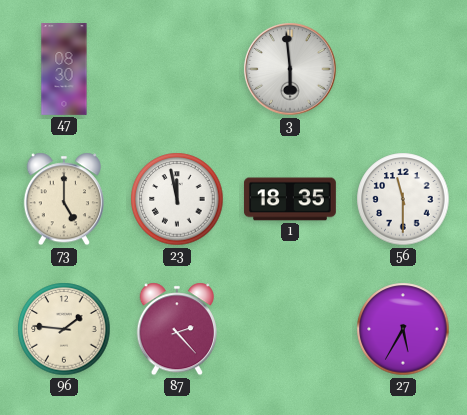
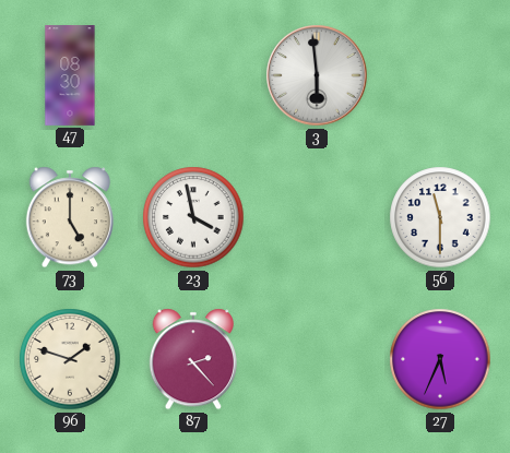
23: 11:58 -> 3:58 (193, 217)
1: 18:35 -> none (290, 199)
96: 1:46 -> 1:48 (70, 359)
27: 5:35 -> 5:34 (440, 359)
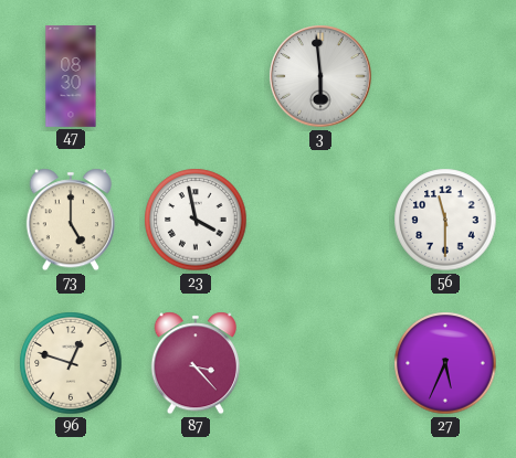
96: 1:48 -> 12:48 (71, 363)
87: 2:23 -> 3:23 (196, 363)
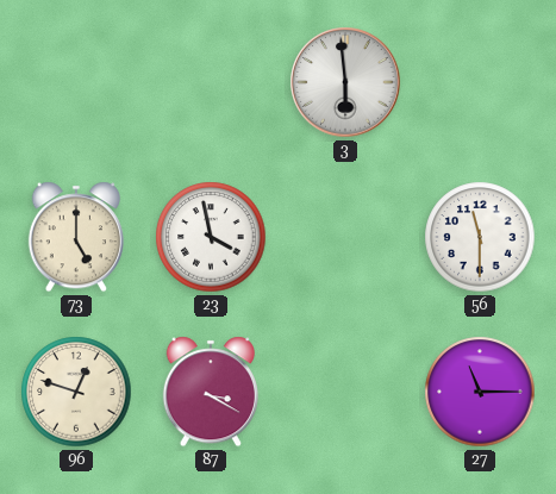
47: 08:30 -> none (71, 77)
87: 3:23 -> 3:20 (211, 392)
27: 5:34 -> 11:15 (480, 392)
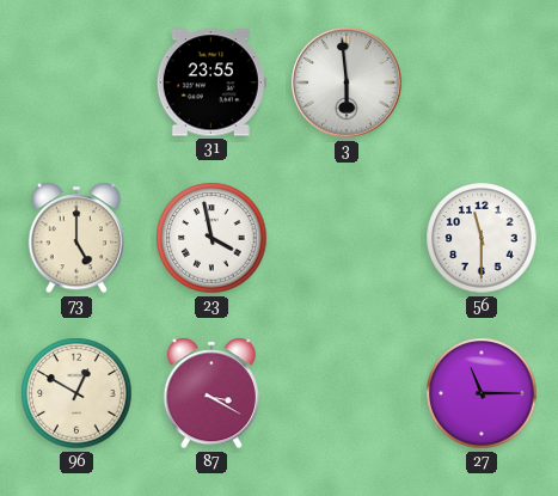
31: none -> 23:55 (211, 82)
96: 12:48 -> 12:50 (76, 393)
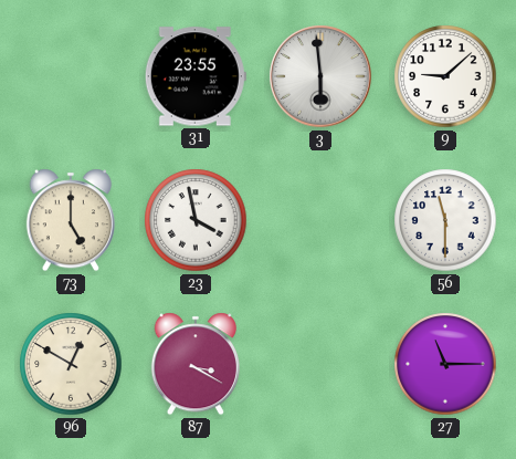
9: none -> 9:08 (445, 76)
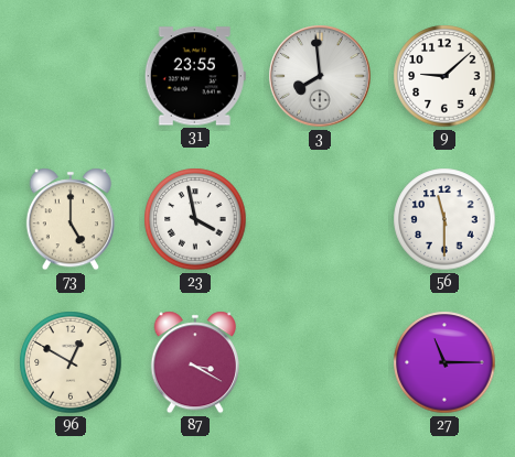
3: 5:59 -> 7:59 (320, 76)
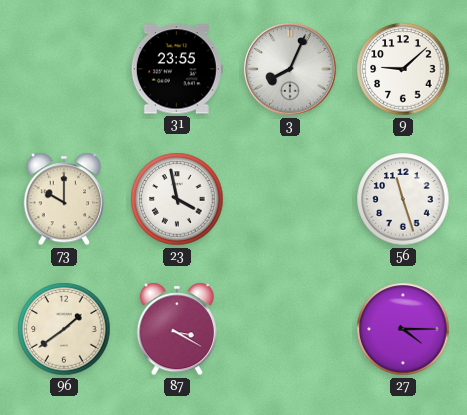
3: 7:59 -> 8:04 (290, 69)
73: 5:00 -> 10:00 (64, 199)
56: 11:30 -> 11:27 (403, 199)
96: 12:50 -> 1:39 (64, 329)
27: 11:15 -> 4:15 (403, 329)
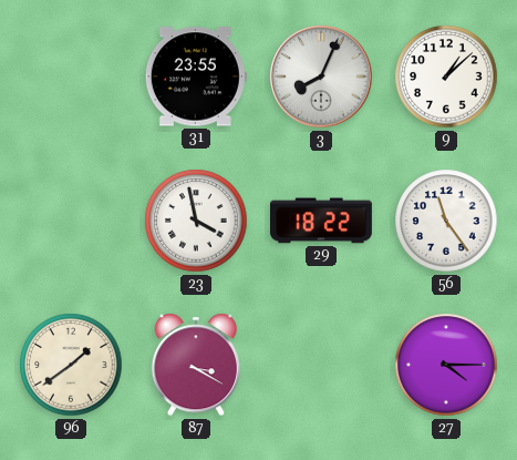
9: 9:08 -> 1:08 (446, 76)
73: 10:00 -> none (64, 199)
29: none -> 18:22 (321, 221)
56: 11:27 -> 11:24 (446, 221)
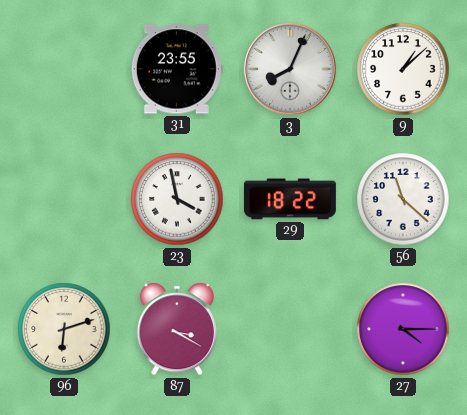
56: 11:24 -> 11:22 (403, 199)
96: 1:39 -> 6:12 (64, 329)
